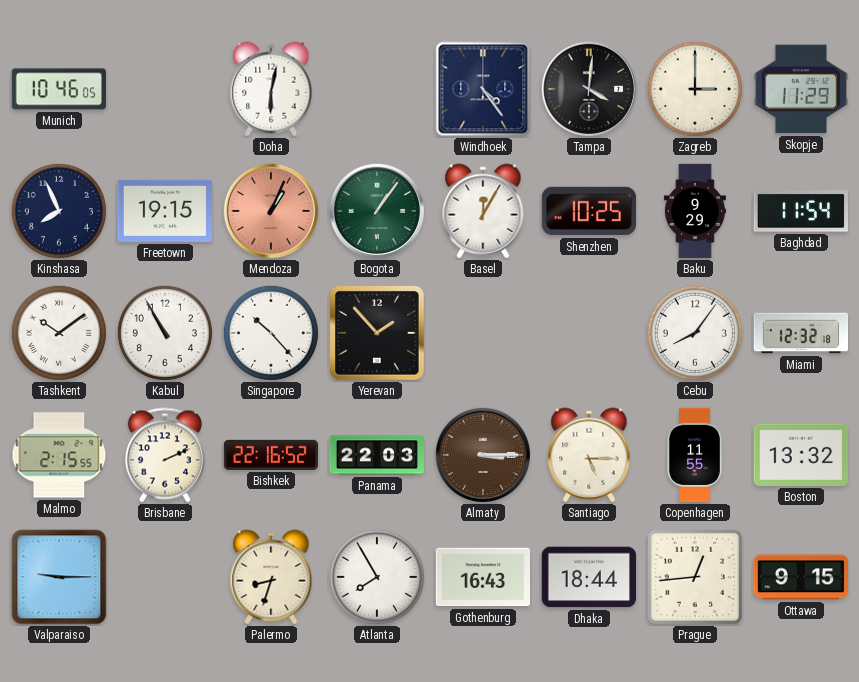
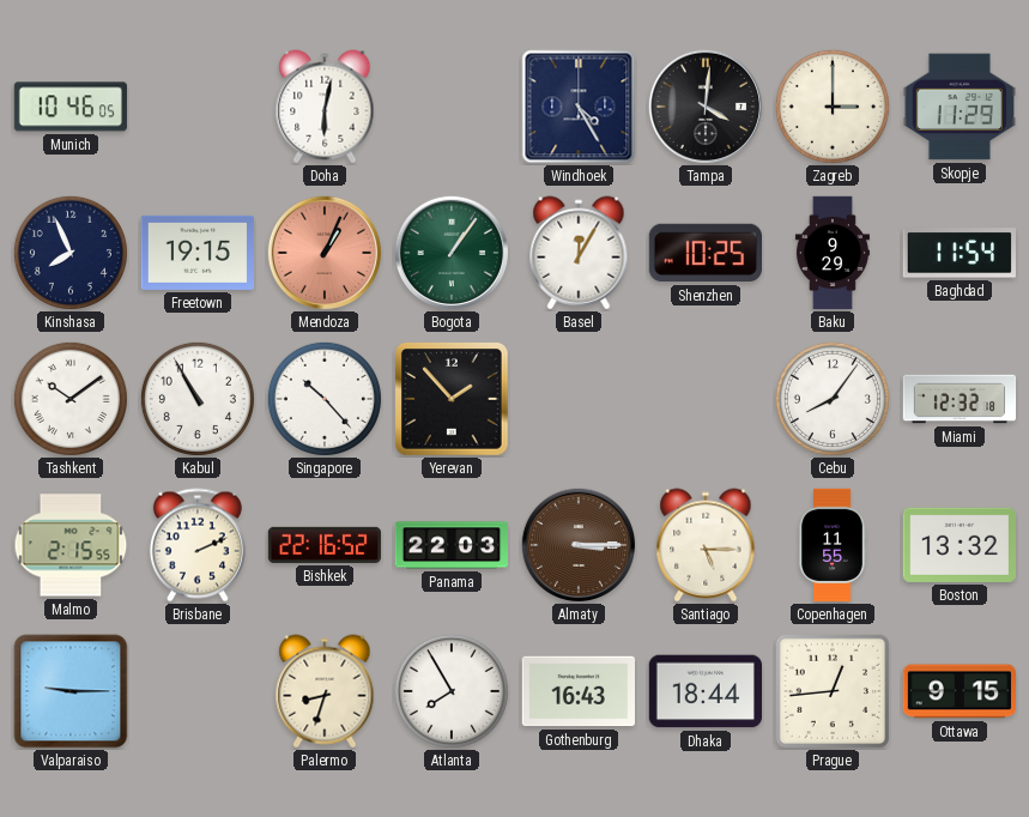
Windhoek: 4:24 -> 4:25 (579, 107)
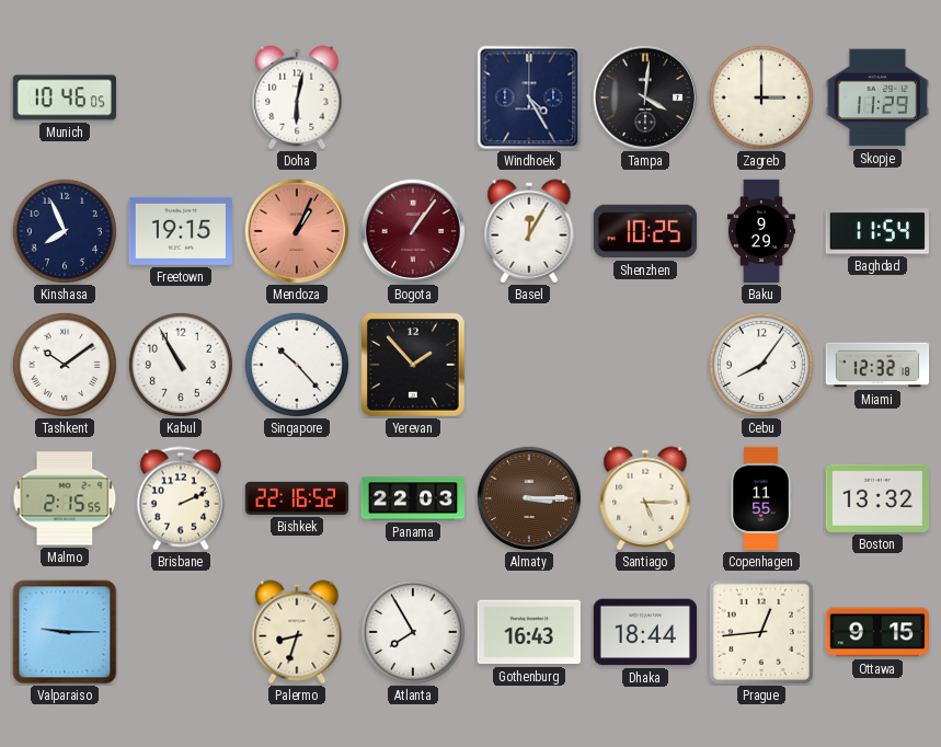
Bogota dial: green -> burgundy (412, 230)
